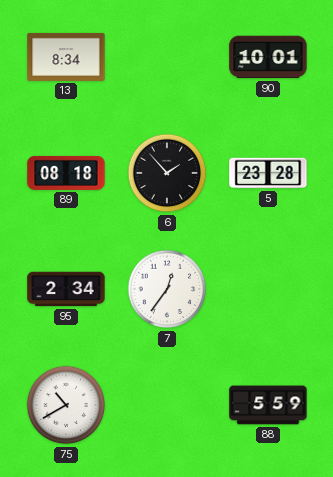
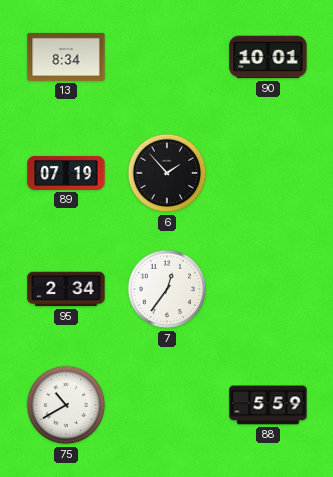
89: 08:18 -> 07:19 (66, 173)
5: 23:28 -> none (268, 173)
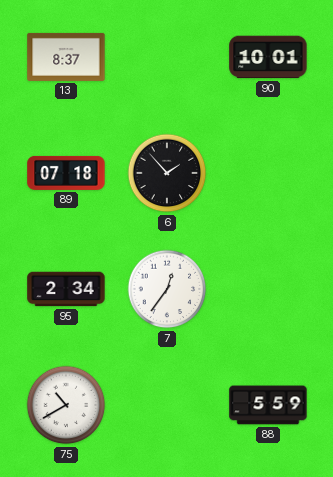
13: 8:34 -> 8:37 (66, 57)
89: 07:19 -> 07:18 (66, 173)
